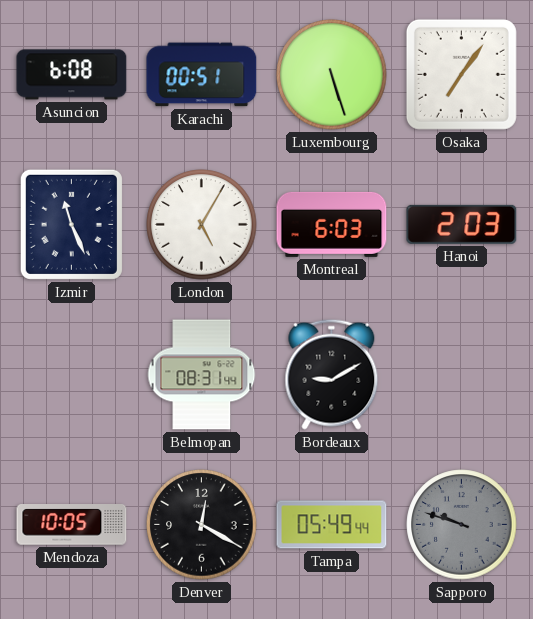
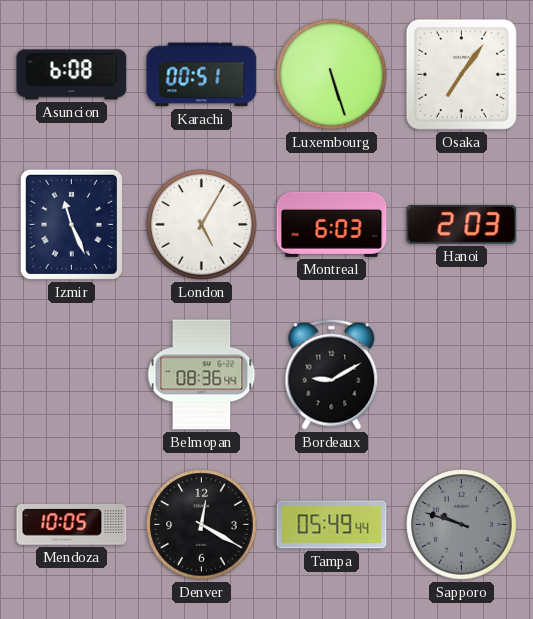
Belmopan: 08:31 -> 08:36 (202, 375)
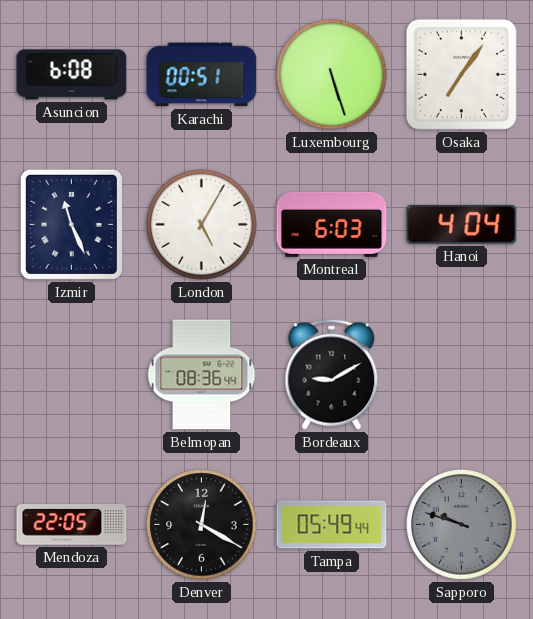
Hanoi: 2:03 -> 4:04 (462, 224)
Mendoza: 10:05 -> 22:05 (72, 525)
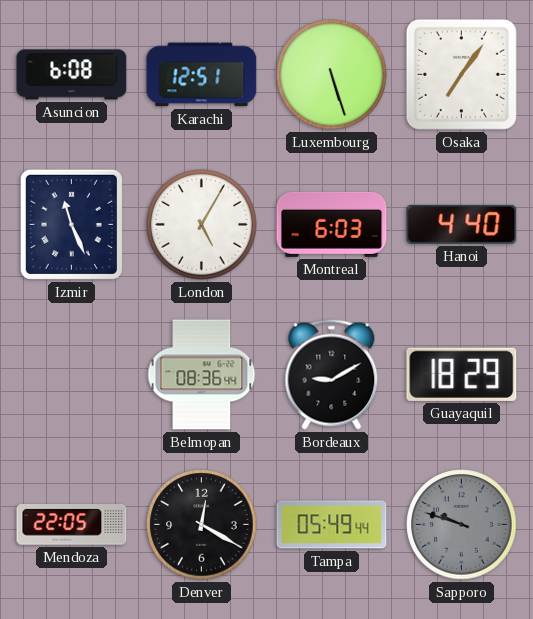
Karachi: 00:51 -> 12:51 (202, 75)
Hanoi: 4:04 -> 4:40 (462, 224)
Guayaquil: none -> 18:29 (462, 374)
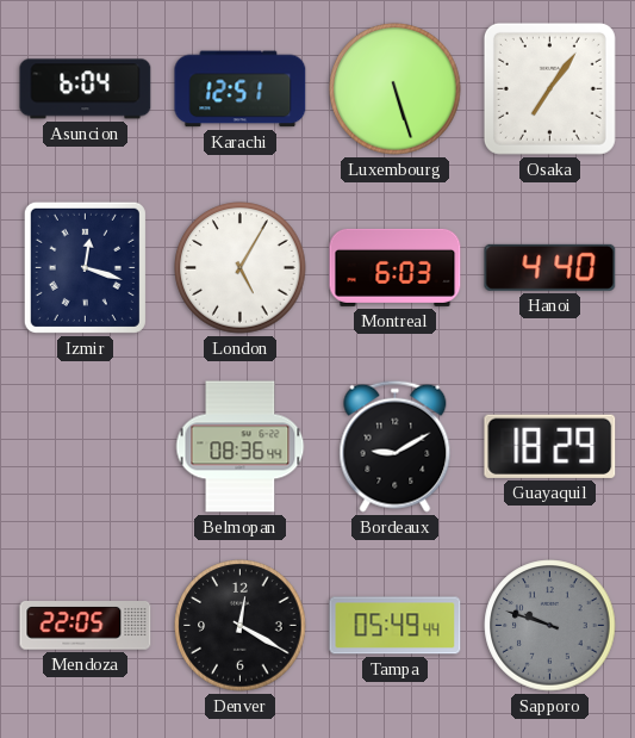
Asuncion: 6:08 -> 6:04 (86, 89)
Izmir: 11:26 -> 12:18 (85, 267)
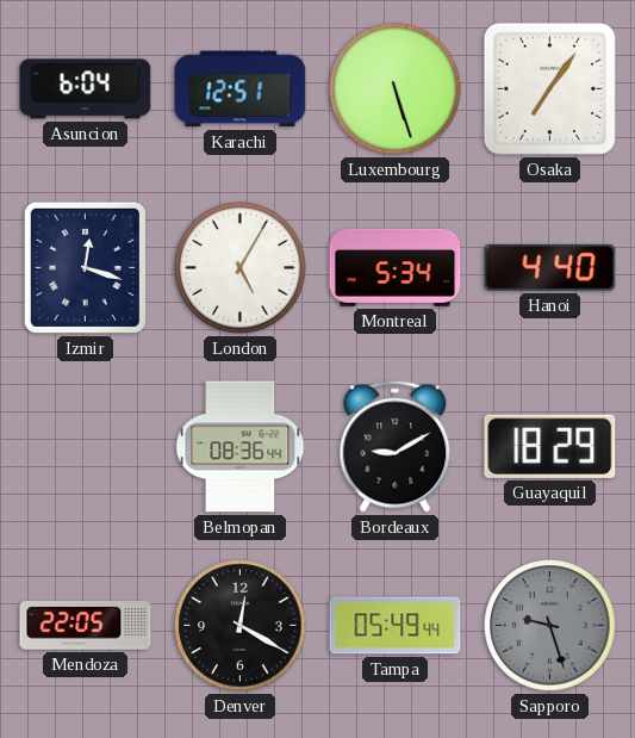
Montreal: 6:03 -> 5:34 (396, 267)
Sapporo: 9:48 -> 9:27 (550, 626)
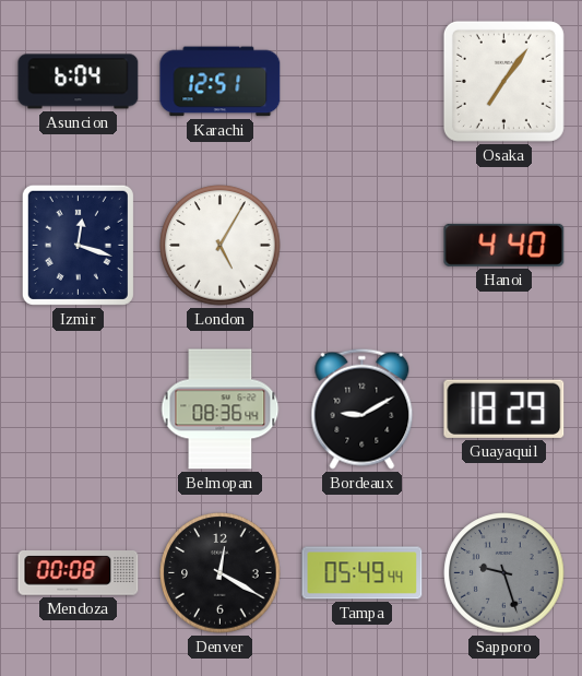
Luxembourg: 5:27 -> none (396, 89)
Montreal: 5:34 -> none (396, 267)
Mendoza: 22:05 -> 00:08 (79, 573)
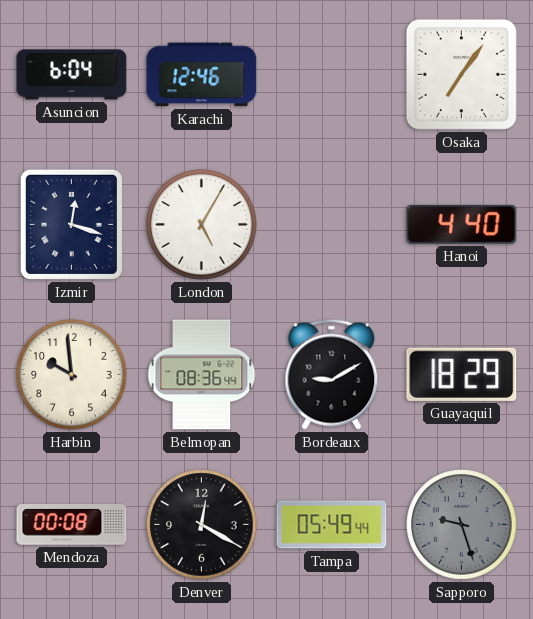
Karachi: 12:51 -> 12:46 (202, 75)
Harbin: none -> 9:59 (72, 375)
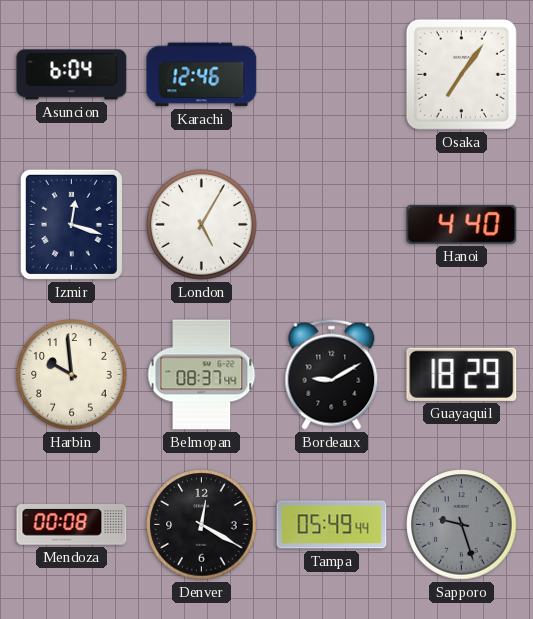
Belmopan: 08:36 -> 08:37 (202, 375)
